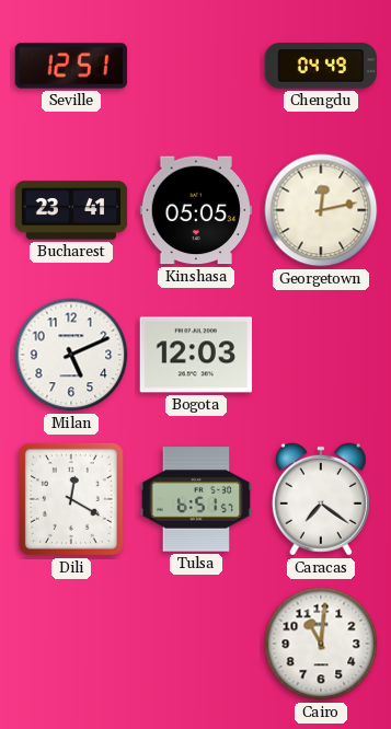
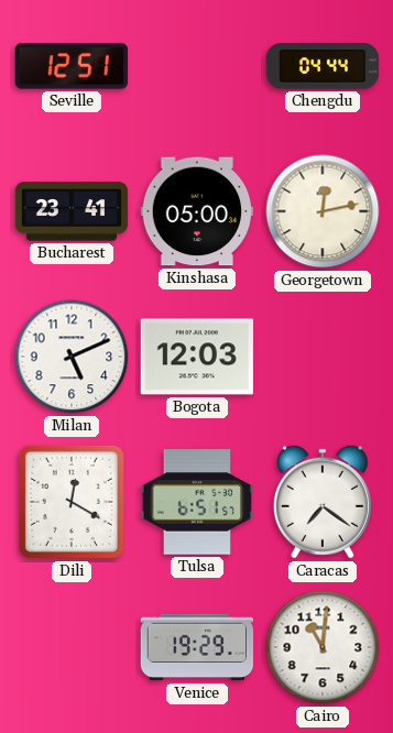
Chengdu: 04:49 -> 04:44 (323, 66)
Kinshasa: 05:05 -> 05:00 (197, 211)
Venice: none -> 19:29 (197, 647)
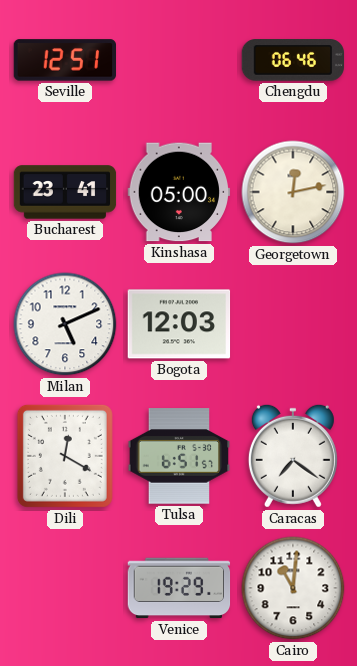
Chengdu: 04:44 -> 06:46 (293, 60)
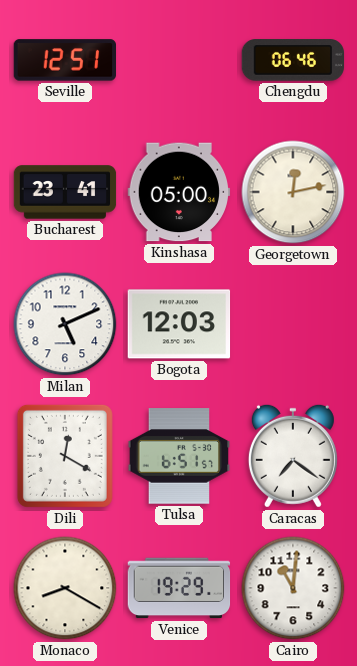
Monaco: none -> 8:20 (65, 588)
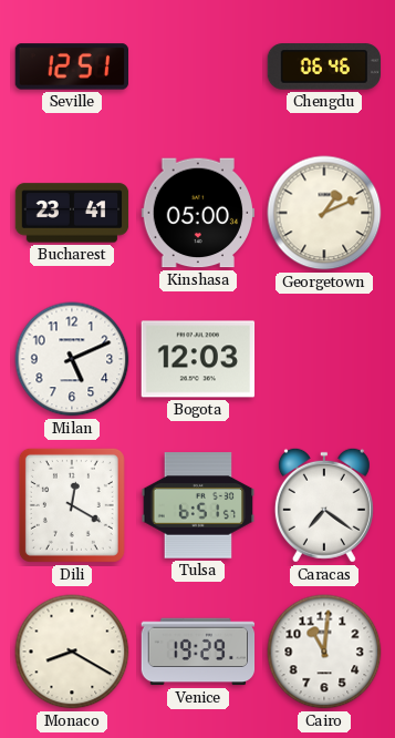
Georgetown: 12:13 -> 1:11 (324, 213)
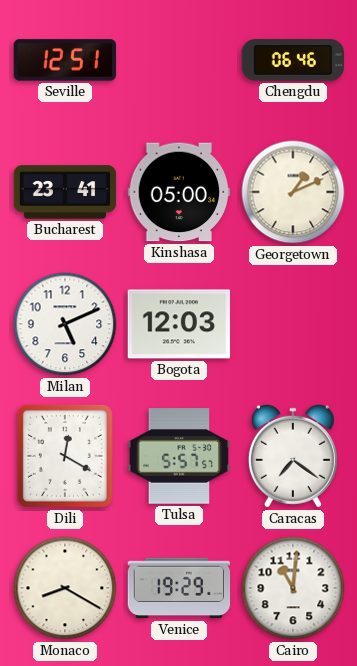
Tulsa: 6:51 -> 5:57 (179, 456)
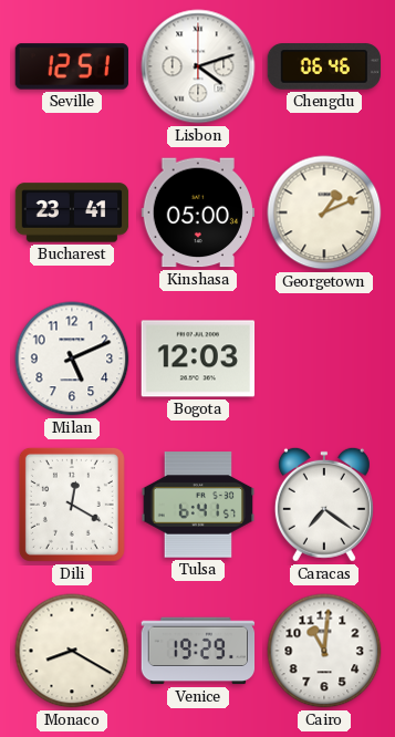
Lisbon: none -> 4:12 (198, 66)
Tulsa: 5:57 -> 6:41 (198, 505)
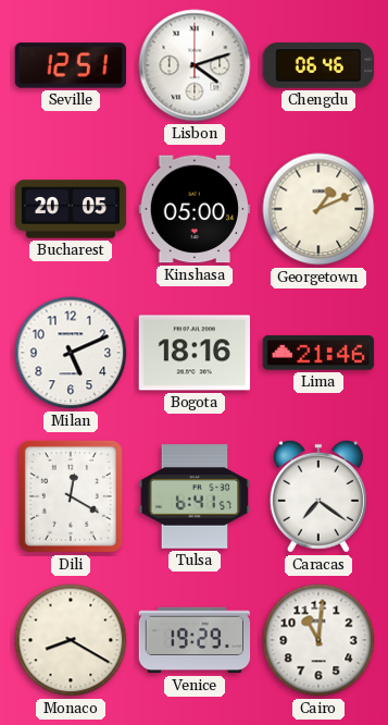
Bucharest: 23:41 -> 20:05 (71, 209)
Bogota: 12:03 -> 18:16 (195, 353)
Lima: none -> 21:46 (318, 353)
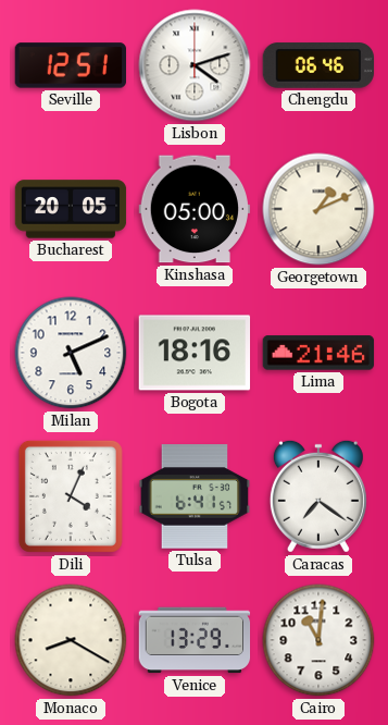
Dili: 12:20 -> 4:04 (71, 496)
Venice: 19:29 -> 13:29 (195, 640)
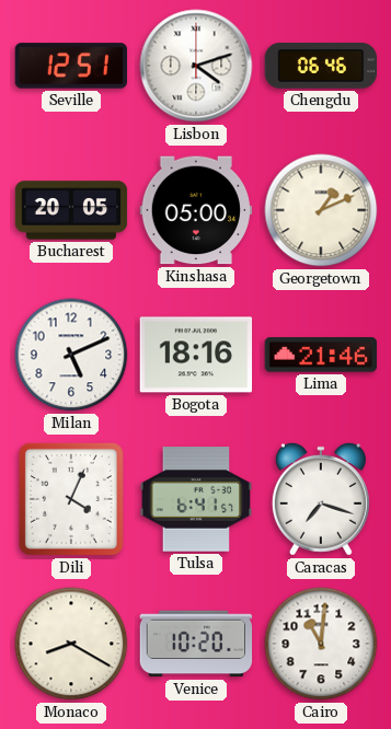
Caracas: 7:21 -> 7:18 (321, 499)
Venice: 13:29 -> 10:20 (196, 644)
